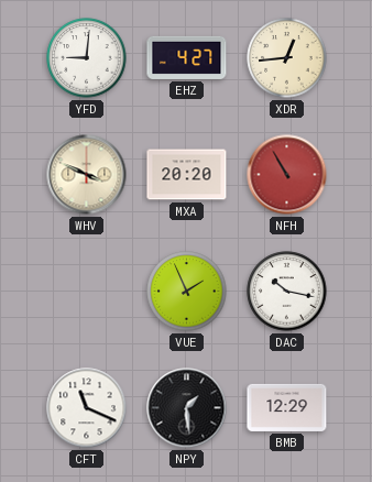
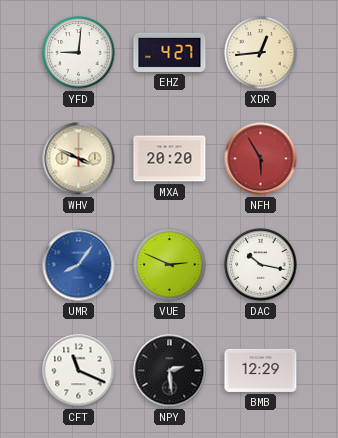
NFH: 10:55 -> 5:55 (261, 159)
UMR: none -> 8:06 (79, 265)
VUE: 1:56 -> 2:49 (170, 265)
NPY: 1:29 -> 2:29 (170, 371)
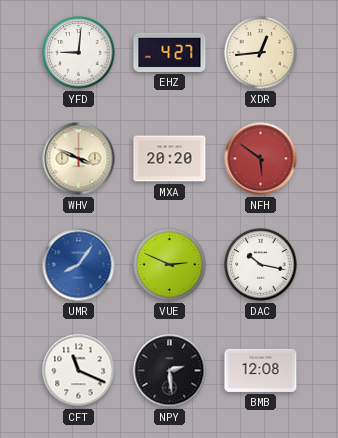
NFH: 5:55 -> 5:51 (261, 159)
BMB: 12:29 -> 12:08 (261, 370)
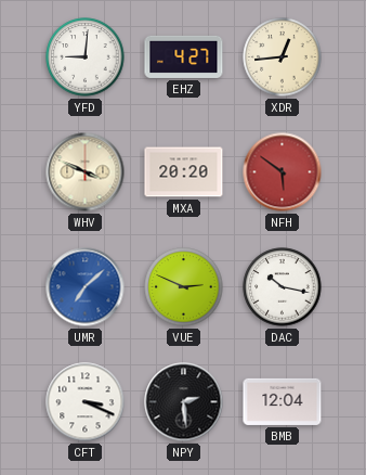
UMR: 8:06 -> 7:08 (86, 287)
CFT: 11:19 -> 3:19 (86, 402)
BMB: 12:08 -> 12:04 (283, 401)
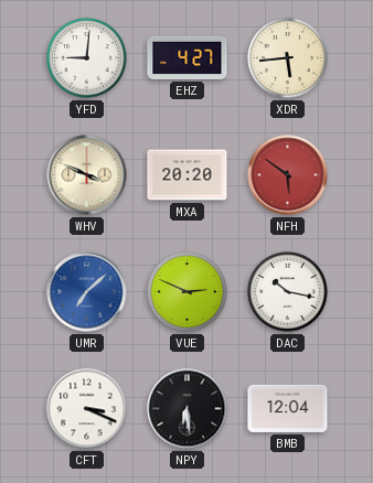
XDR: 12:44 -> 5:44 (288, 58)
NPY: 2:29 -> 6:29 (188, 409)
